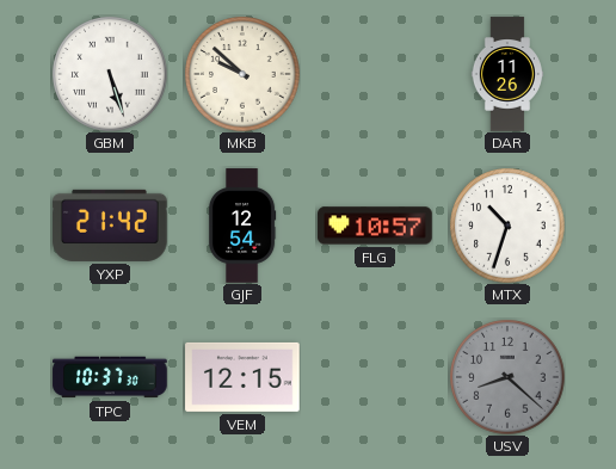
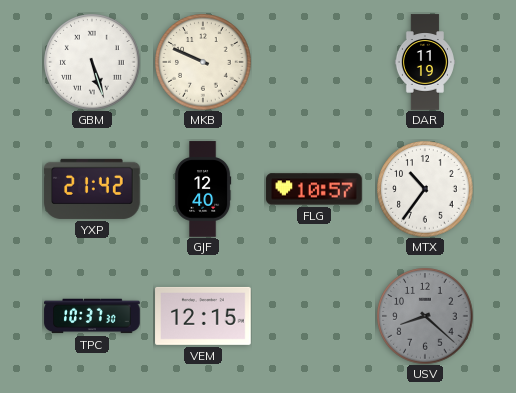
MKB: 9:52 -> 9:49 (203, 62)
DAR: 11:26 -> 11:19 (425, 62)
GJF: 12:54 -> 12:40 (203, 189)
MTX: 10:33 -> 10:36 (425, 189)
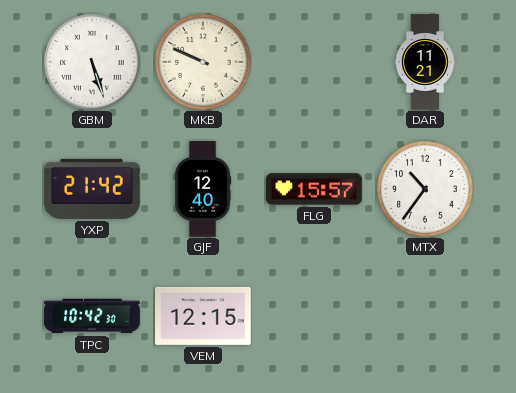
DAR: 11:19 -> 11:21 (425, 62)
FLG: 10:57 -> 15:57 (314, 189)
TPC: 10:37 -> 10:42 (92, 316)
USV: 8:22 -> none (425, 316)
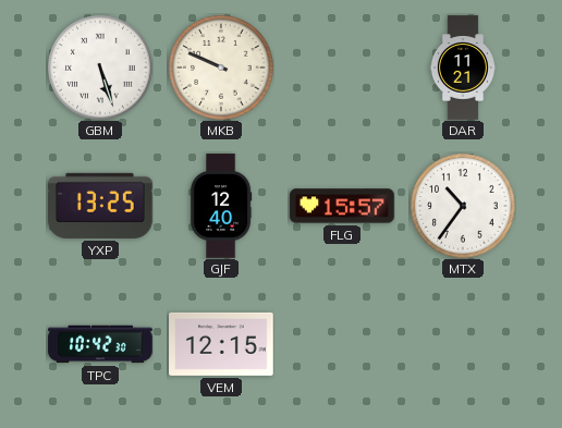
YXP: 21:42 -> 13:25 (100, 206)
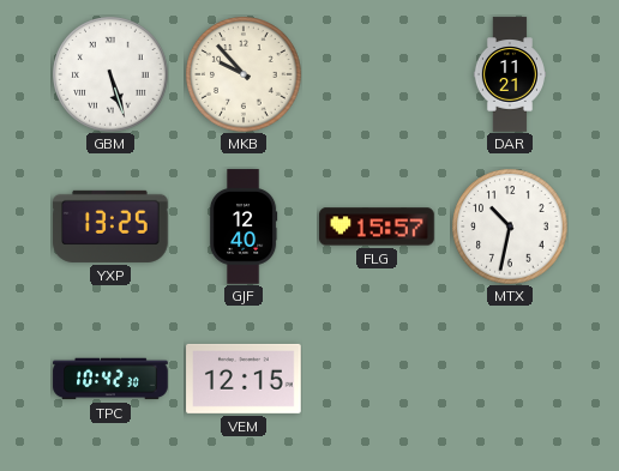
MKB: 9:49 -> 9:53 (244, 74)
MTX: 10:36 -> 10:32 (510, 227)
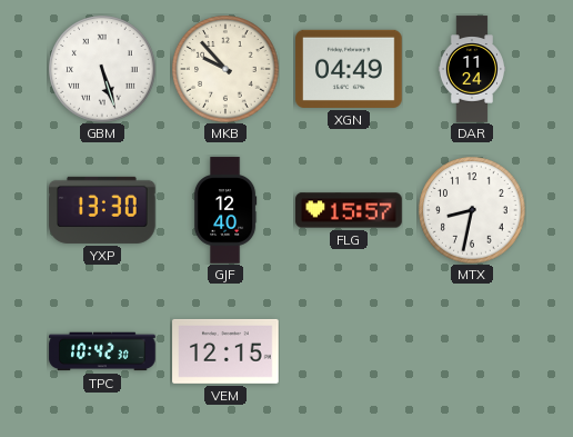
XGN: none -> 04:49 (349, 69)
DAR: 11:21 -> 11:24 (472, 69)
YXP: 13:25 -> 13:30 (102, 210)
MTX: 10:32 -> 8:32 (472, 210)
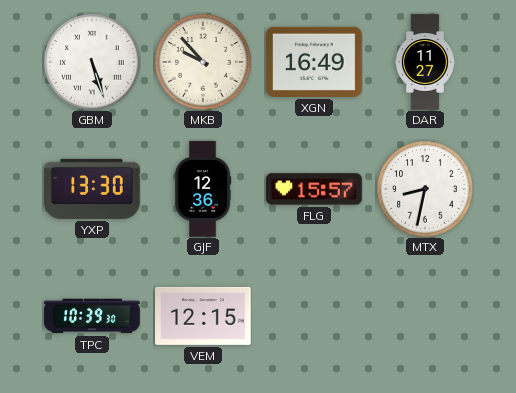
XGN: 04:49 -> 16:49 (314, 62)
DAR: 11:24 -> 11:27 (425, 62)
GJF: 12:40 -> 12:36 (203, 189)
TPC: 10:42 -> 10:39 (92, 316)
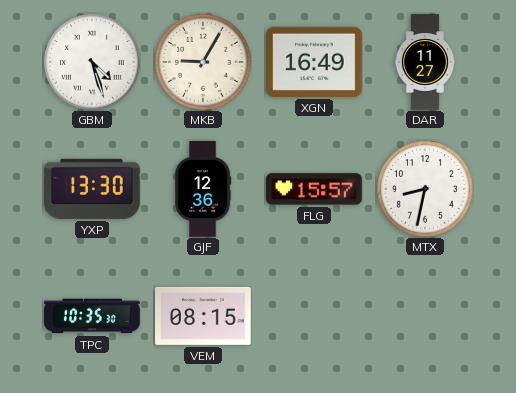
GBM: 5:27 -> 4:27 (92, 62)
MKB: 9:53 -> 9:05 (203, 62)
TPC: 10:39 -> 10:35 (92, 316)
VEM: 12:15 -> 08:15 (203, 316)
